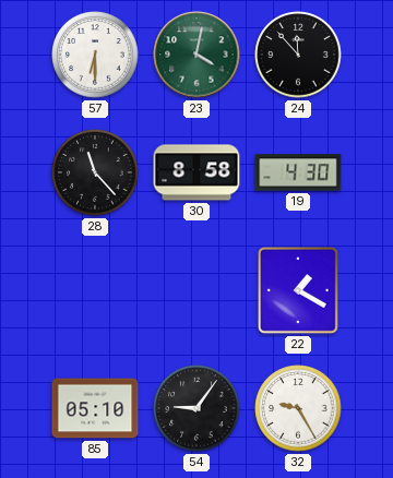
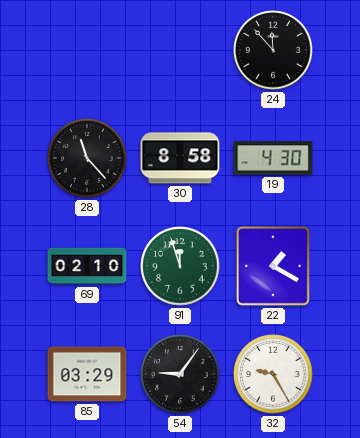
57: 6:30 -> none (95, 55)
23: 4:02 -> none (196, 55)
69: none -> 02:10 (87, 266)
91: none -> 11:57 (180, 266)
85: 05:10 -> 03:29 (87, 374)
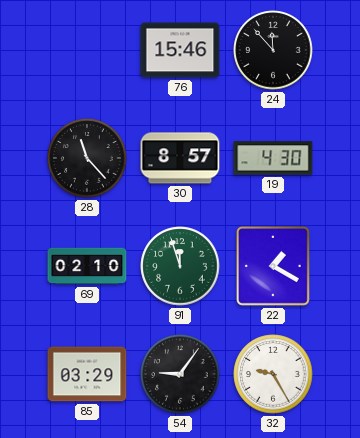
76: none -> 15:46 (180, 50)
30: 8:58 -> 8:57 (180, 158)
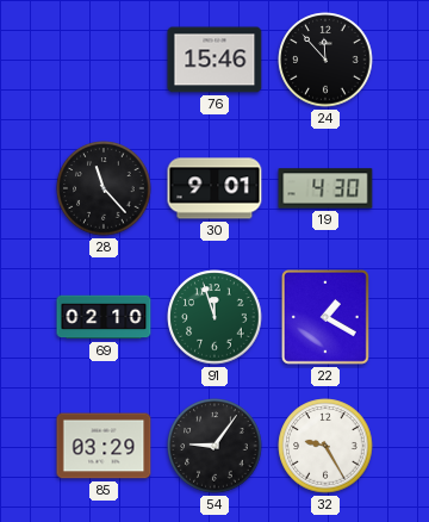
30: 8:57 -> 9:01 (214, 188)
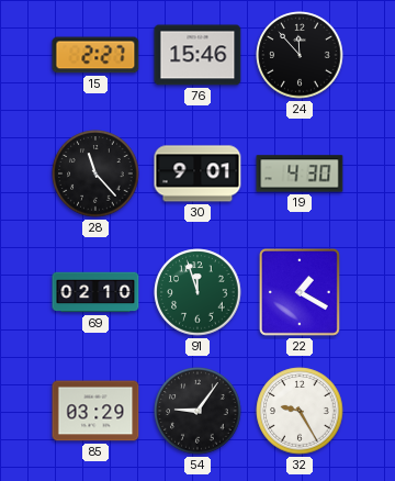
15: none -> 2:27 (95, 55)
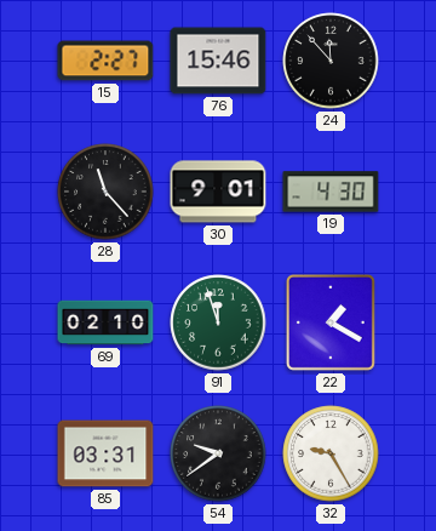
85: 03:29 -> 03:31 (105, 453)
54: 9:06 -> 9:39 (218, 453)
